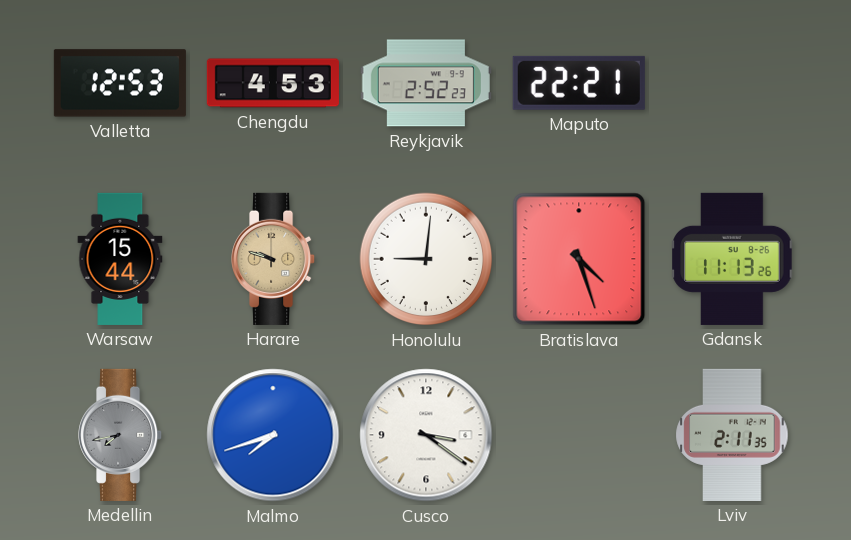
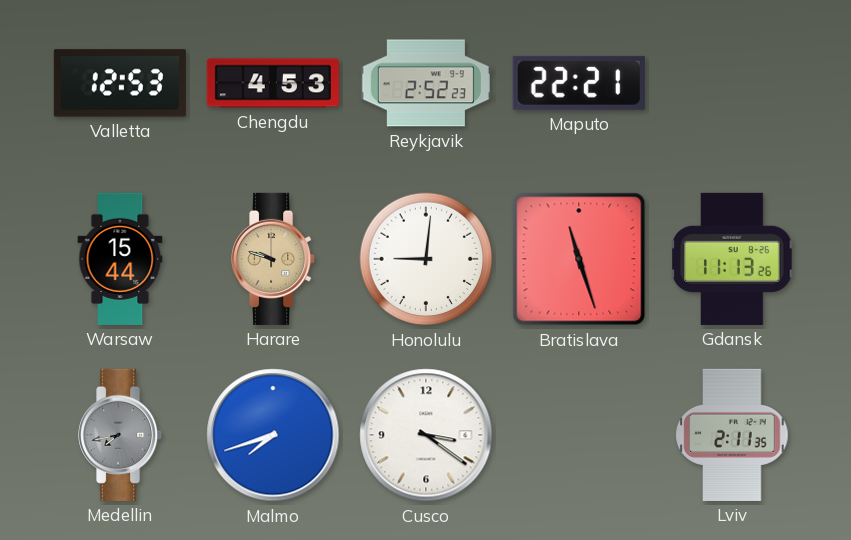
Bratislava: 4:27 -> 11:27 (579, 259)
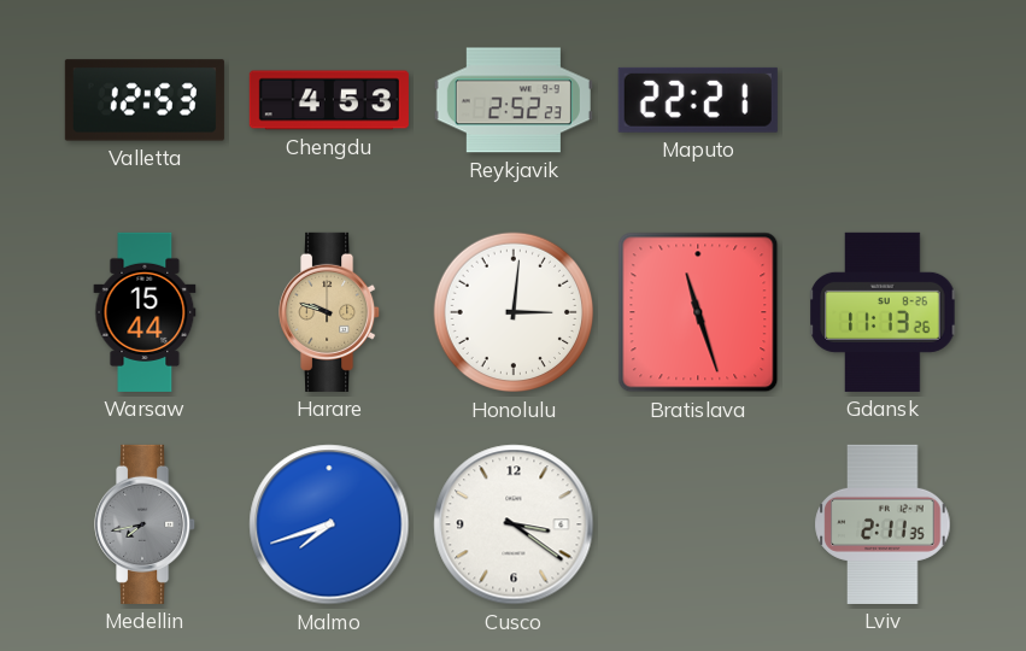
Honolulu: 9:01 -> 3:01 (514, 312)
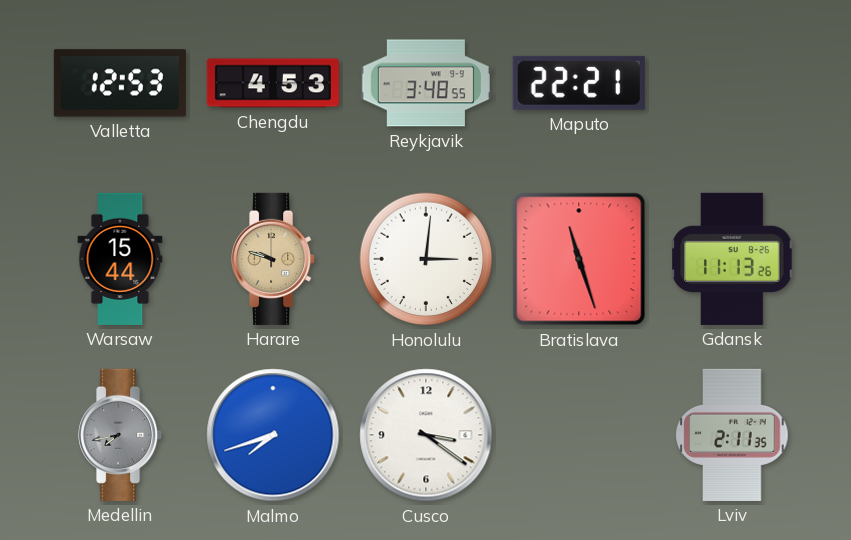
Reykjavik: 2:52 -> 3:48 (426, 83)
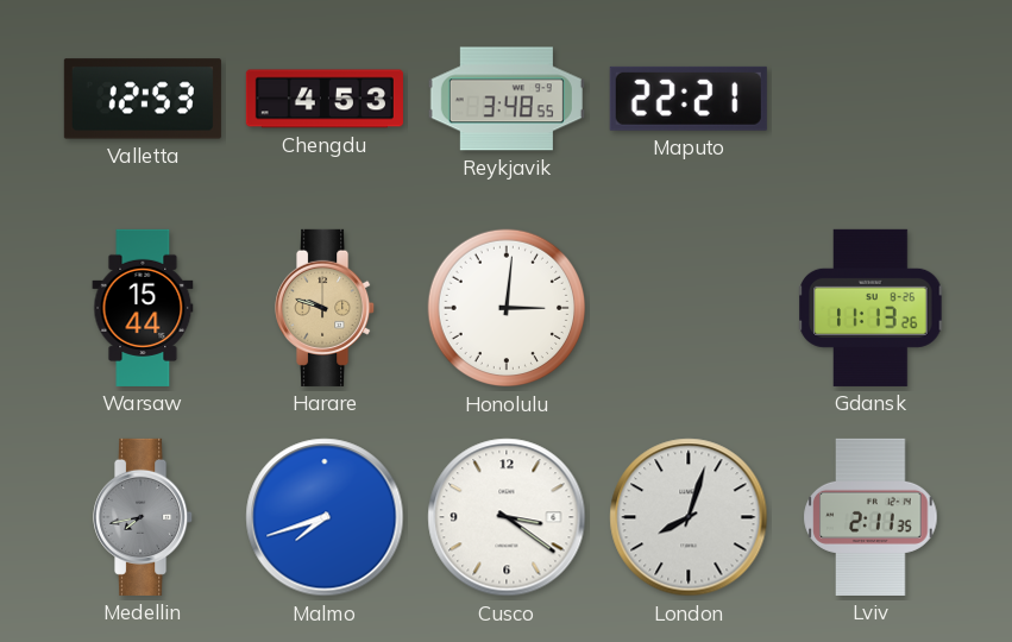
Bratislava: 11:27 -> none (579, 259)
London: none -> 8:03 (689, 517)
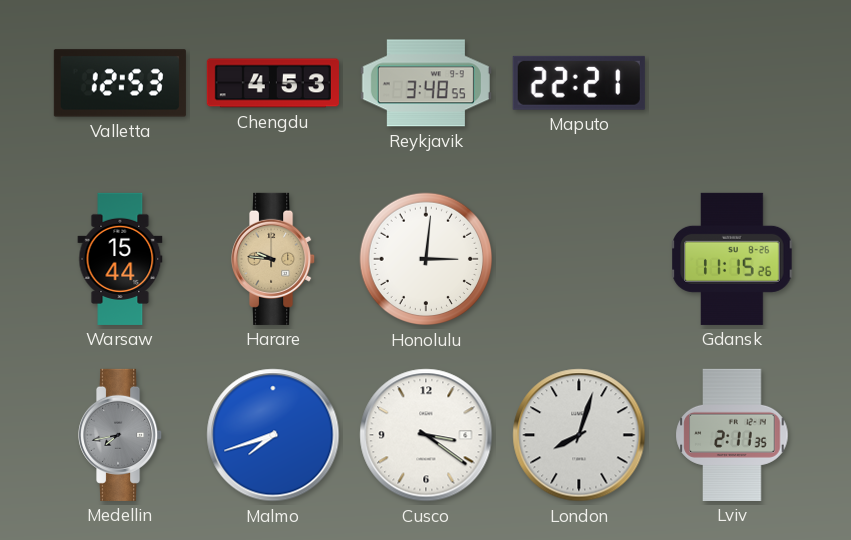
Harare: 9:48 -> 9:46 (274, 259)
Gdansk: 11:13 -> 11:15 (732, 259)
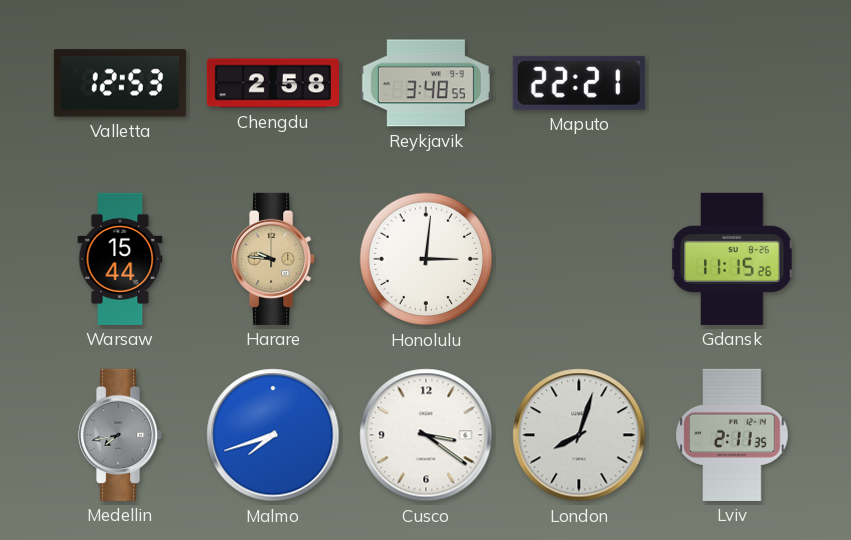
Chengdu: 4:53 -> 2:58 (273, 83)
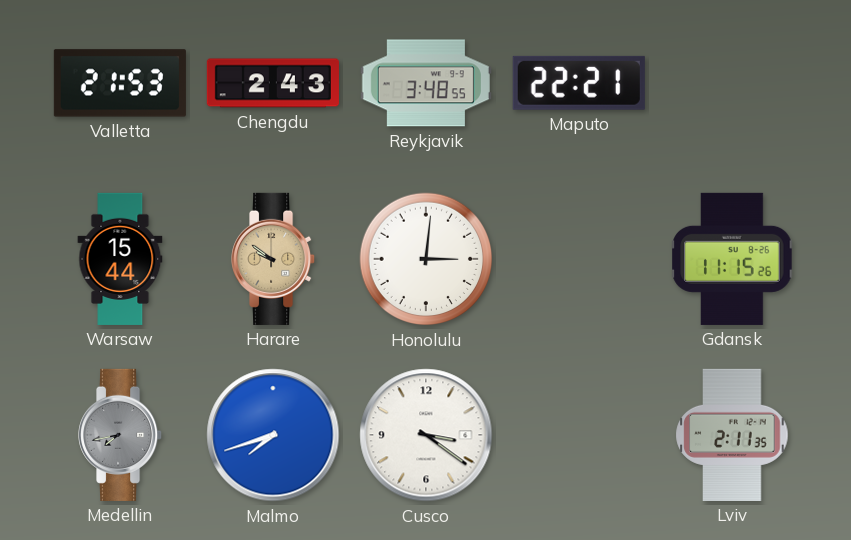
Valletta: 12:53 -> 21:53 (120, 83)
Chengdu: 2:58 -> 2:43 (273, 83)
Harare: 9:46 -> 9:51 (274, 259)
London: 8:03 -> none (579, 435)
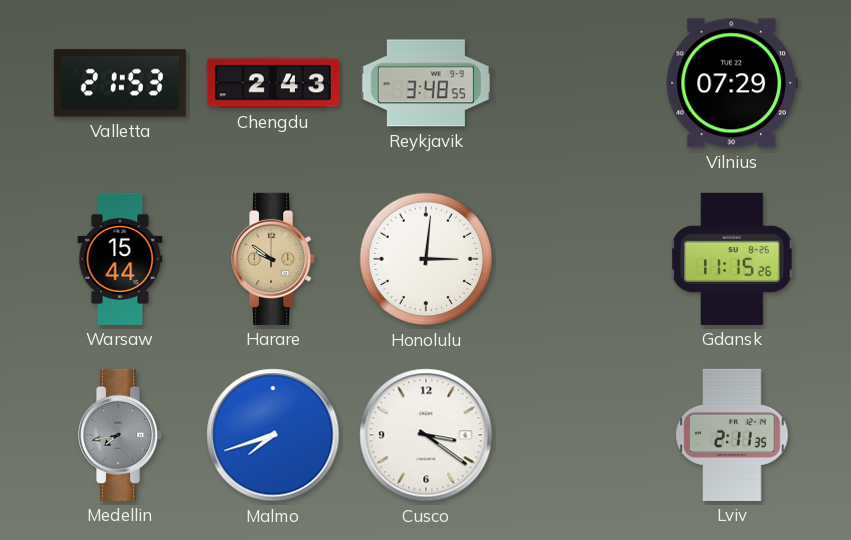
Maputo: 22:21 -> none (579, 83)
Vilnius: none -> 07:29 (732, 83)
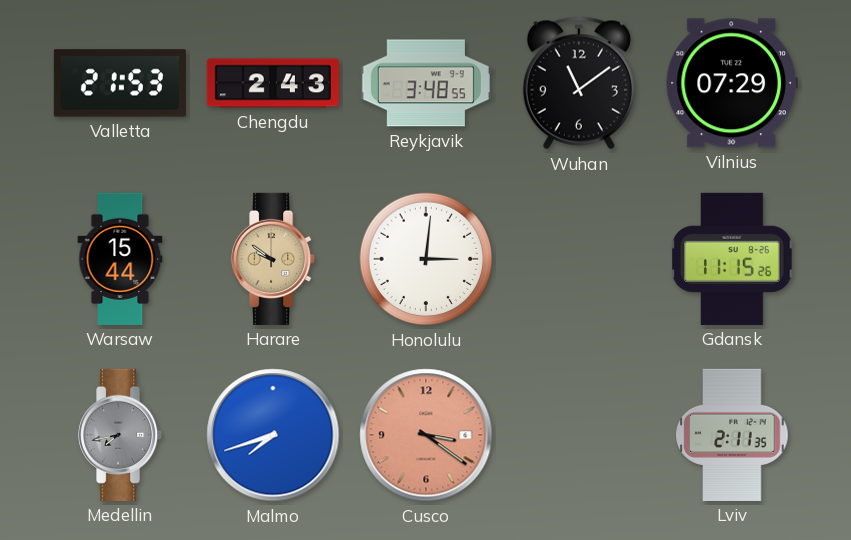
Wuhan: none -> 11:09 (579, 83)
Cusco dial: white -> salmon (426, 435)
